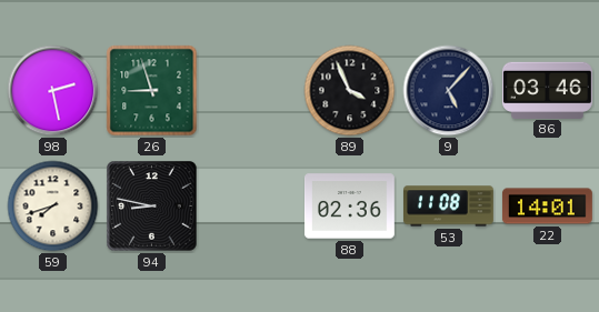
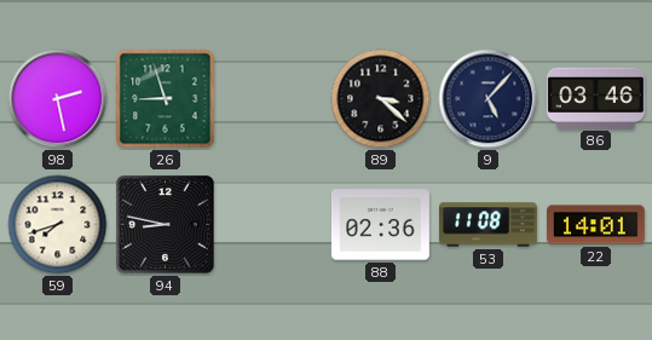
89: 3:56 -> 3:22 (381, 99)
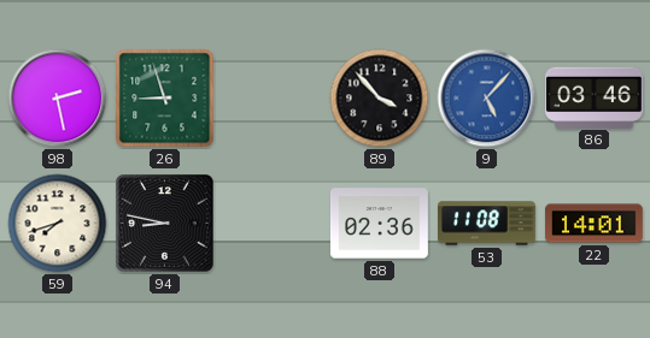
89: 3:22 -> 3:53 (380, 99)
9 dial: navy -> blue (487, 99)
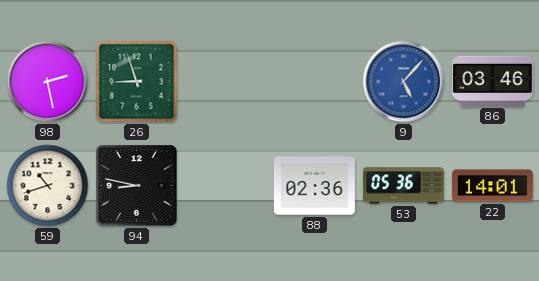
89: 3:53 -> none (380, 99)
59: 7:42 -> 10:42 (48, 186)
53: 11:08 -> 05:36 (404, 186)
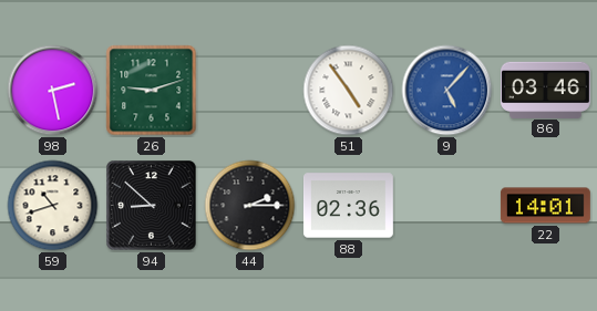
26: 8:57 -> 9:12 (152, 91)
51: none -> 4:54 (349, 91)
94: 8:47 -> 8:52 (152, 206)
44: none -> 2:15 (250, 206)
53: 05:36 -> none (404, 186)
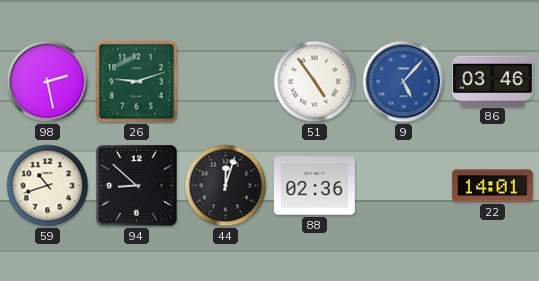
44: 2:15 -> 12:03 (226, 186)
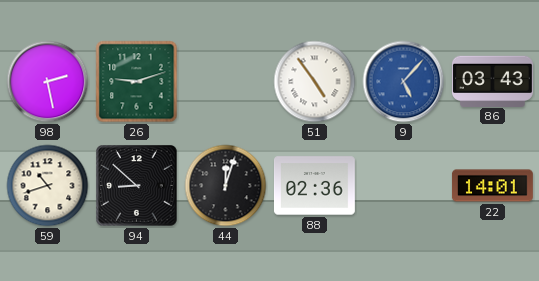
86: 03:46 -> 03:43 (492, 81)
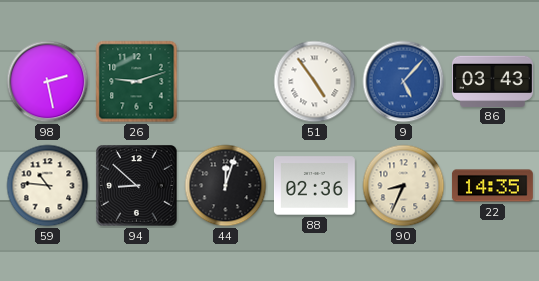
59: 10:42 -> 10:46 (48, 186)
90: none -> 8:34 (404, 186)
22: 14:01 -> 14:35 (493, 186)
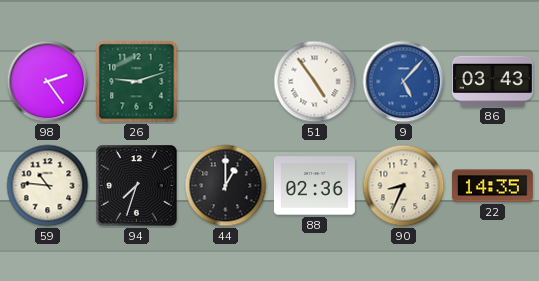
98: 2:28 -> 2:24 (48, 82)
94: 8:52 -> 7:33 (137, 186)
44: 12:03 -> 1:00 (226, 186)
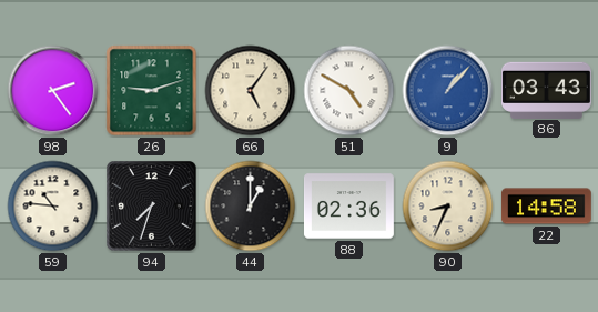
66: none -> 5:06 (251, 91)
51: 4:54 -> 4:50 (349, 91)
9: 5:07 -> 1:07 (448, 91)
22: 14:35 -> 14:58 (547, 207)
